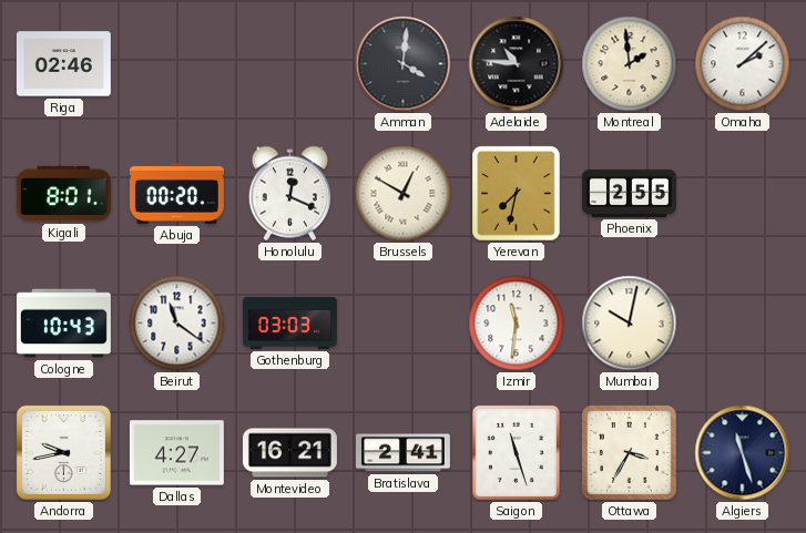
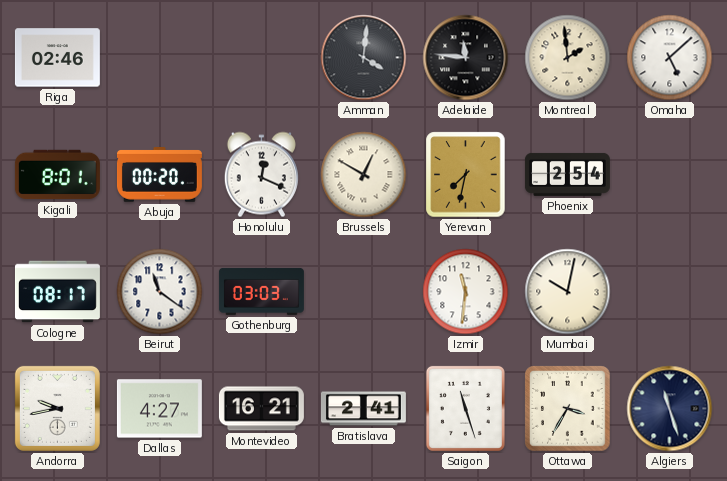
Adelaide: 10:46 -> 11:46 (466, 58)
Omaha: 2:08 -> 5:08 (670, 58)
Phoenix: 2:55 -> 2:54 (567, 174)
Cologne: 10:43 -> 08:17 (57, 292)
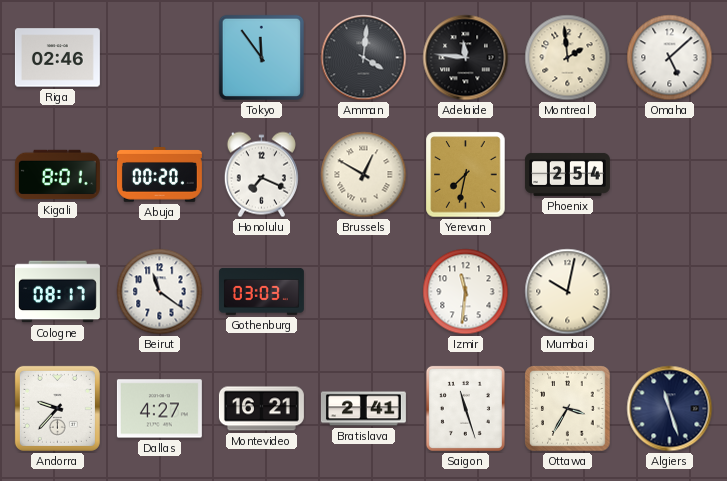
Tokyo: none -> 11:54 (261, 57)
Honolulu: 12:19 -> 7:19 (261, 175)
Andorra: 9:43 -> 9:37 (57, 408)
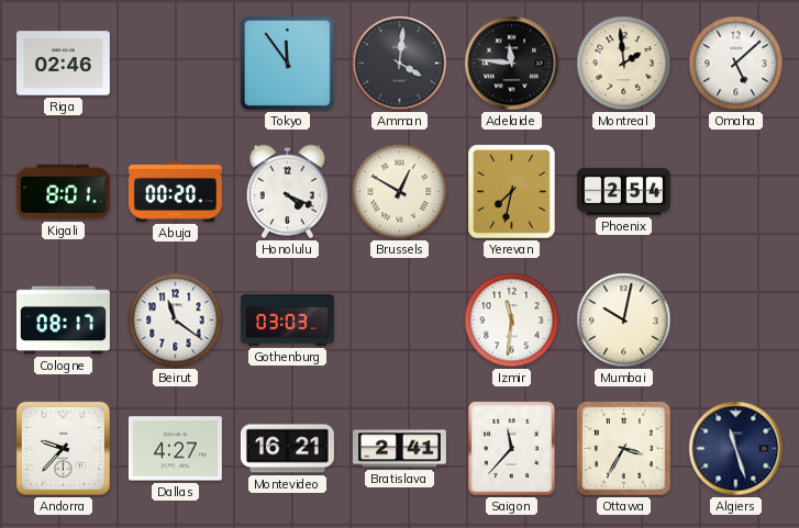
Honolulu: 7:19 -> 4:19 (287, 192)
Saigon: 11:27 -> 11:37 (511, 448)
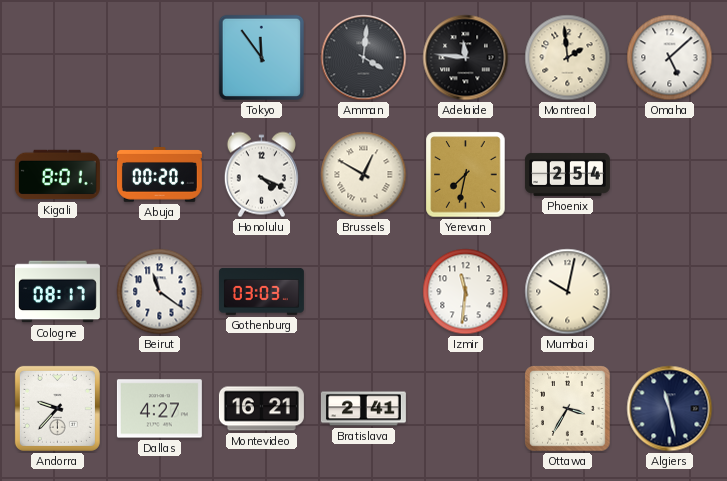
Riga: 02:46 -> none (63, 64)
Saigon: 11:37 -> none (511, 448)
Algiers: 11:27 -> 11:28 (670, 409)
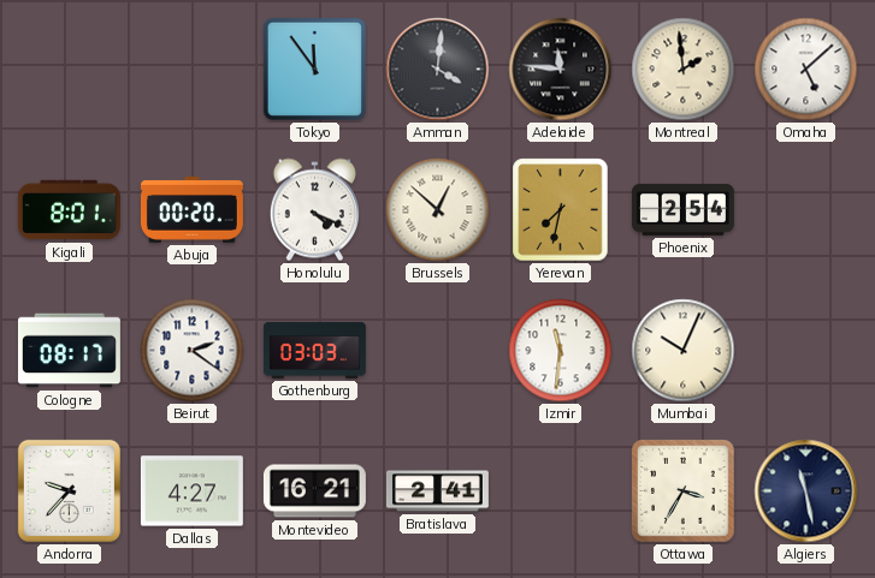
Brussels: 12:50 -> 12:52 (438, 210)
Beirut: 11:21 -> 2:21 (193, 351)
Mumbai: 10:02 -> 10:04 (684, 351)
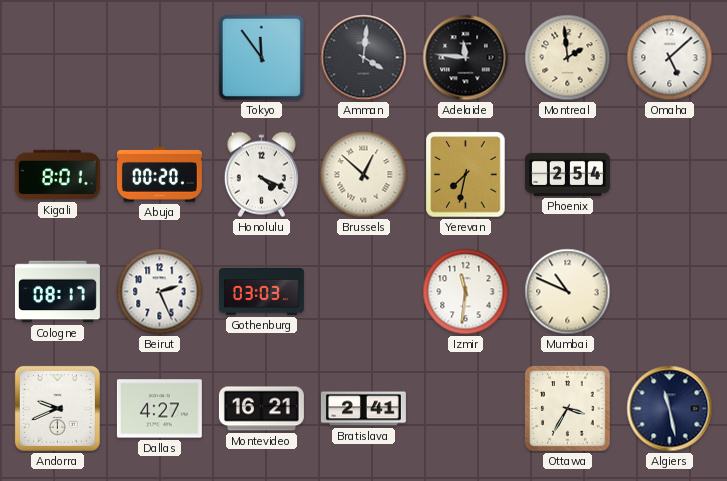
Beirut: 2:21 -> 2:26 (160, 292)
Mumbai: 10:04 -> 10:49 (568, 292)
Andorra: 9:37 -> 9:41 (57, 408)
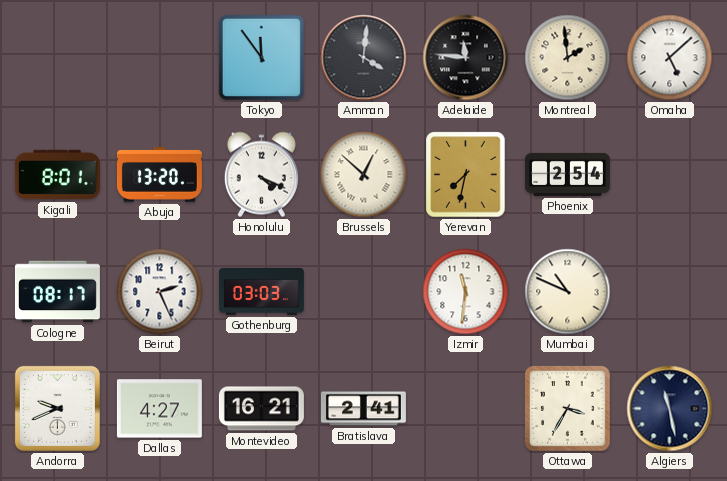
Abuja: 00:20 -> 13:20 (159, 175)
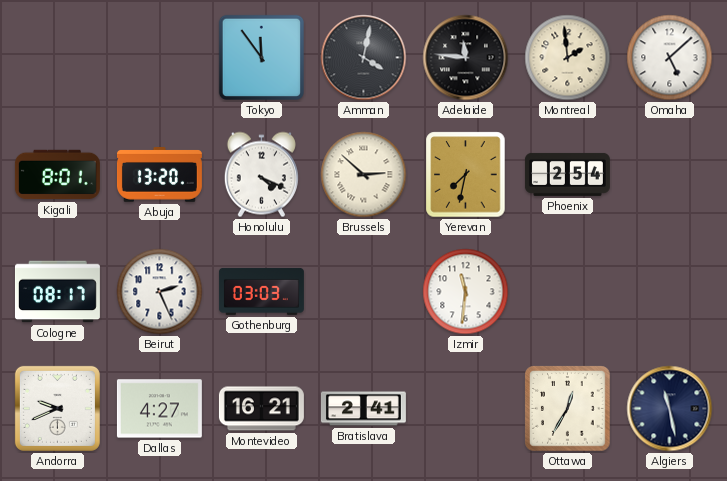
Amman: 4:01 -> 4:02 (364, 58)
Brussels: 12:52 -> 2:52 (364, 175)
Mumbai: 10:49 -> none (568, 292)
Ottawa: 3:35 -> 12:35 (568, 409)
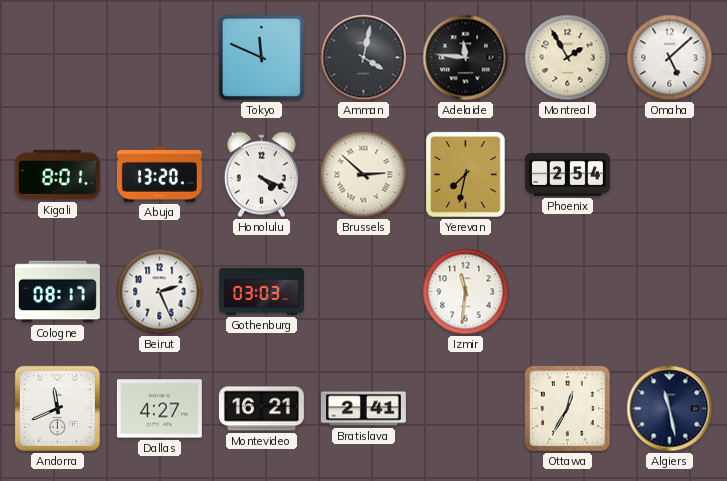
Tokyo: 11:54 -> 11:49 (261, 57)
Montreal: 1:59 -> 1:55 (568, 58)
Andorra: 9:41 -> 11:41 (57, 408)
